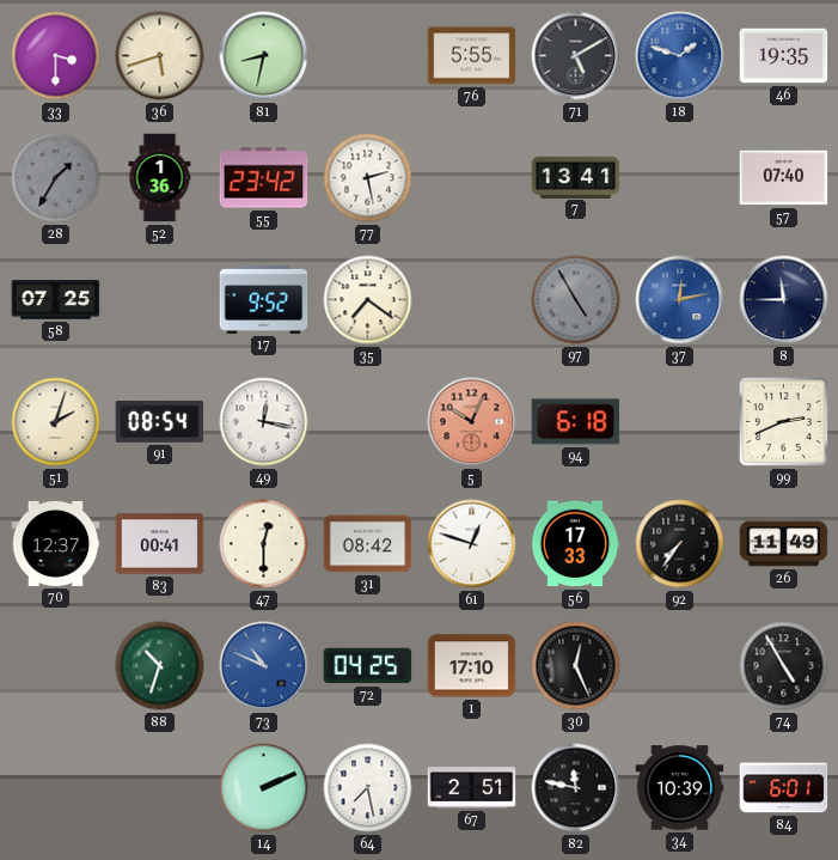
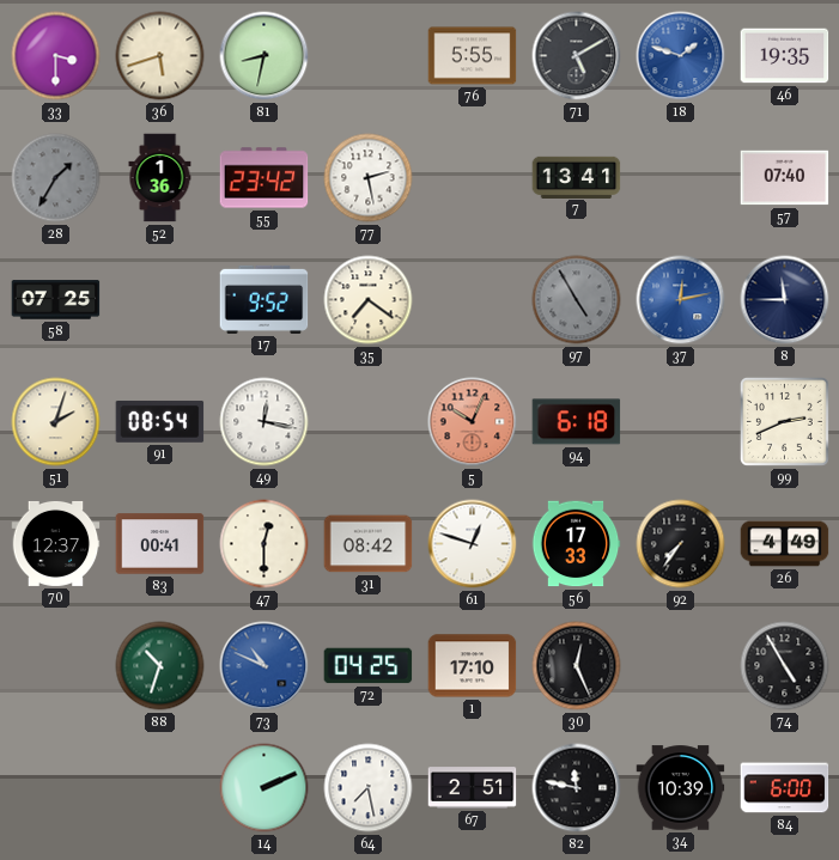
26: 11:49 -> 4:49 (785, 544)
84: 6:01 -> 6:00 (785, 788)
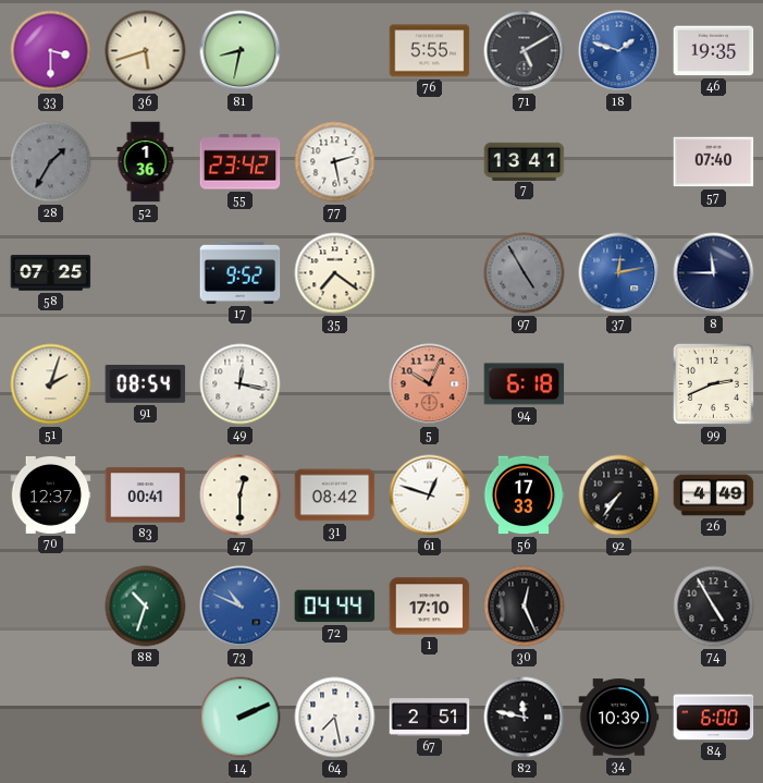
72: 04:25 -> 04:44 (335, 607)
